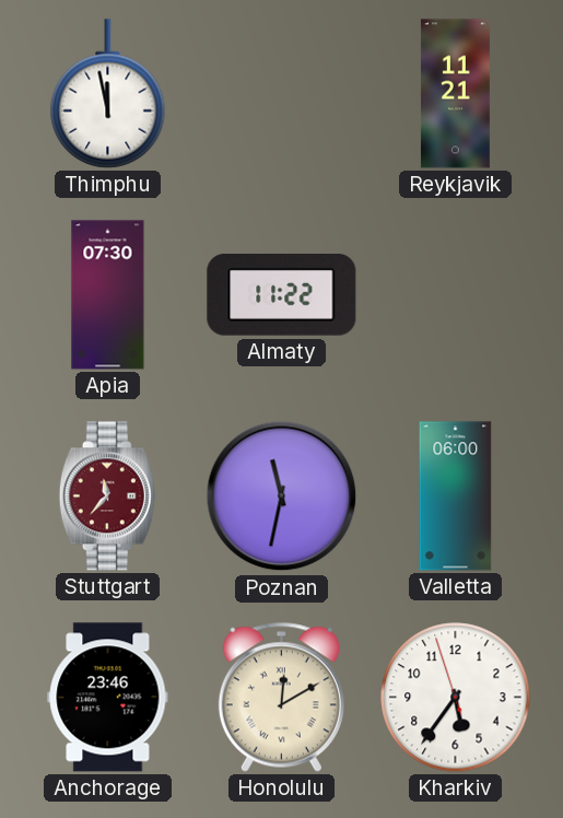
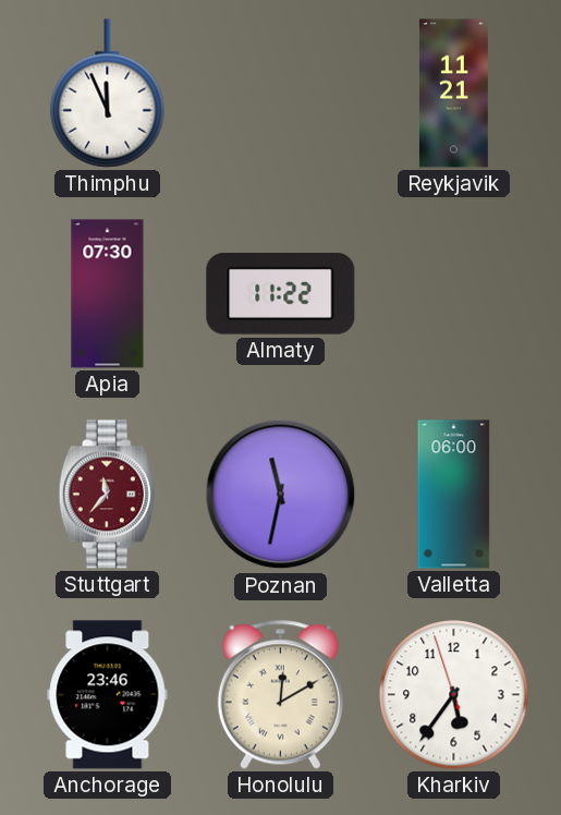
Thimphu: 11:58 -> 11:56 (108, 94)
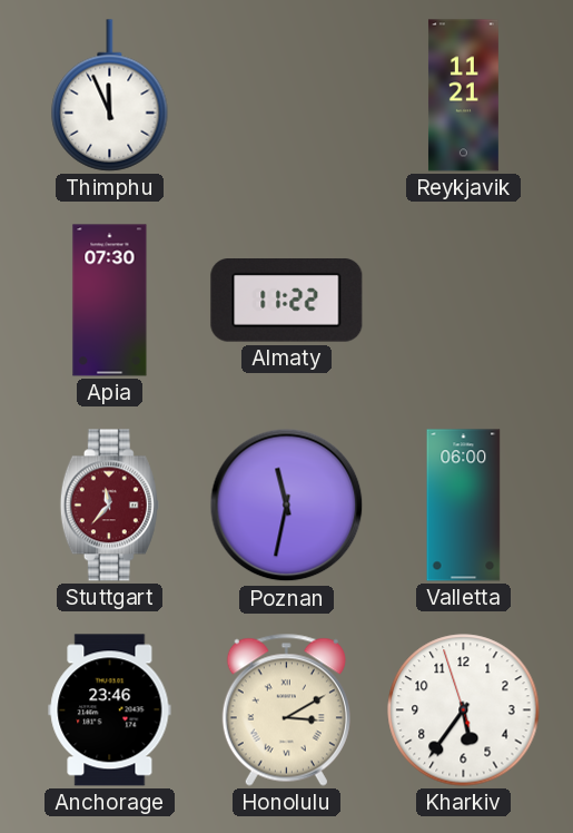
Honolulu: 12:10 -> 3:10 (286, 709)
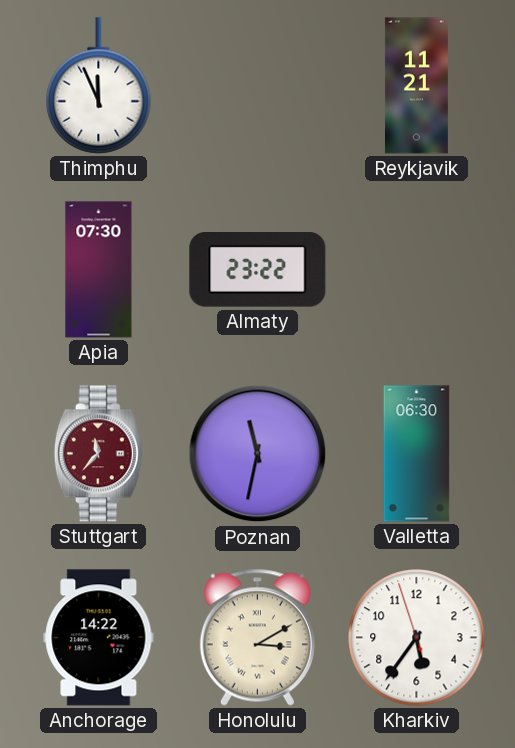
Almaty: 11:22 -> 23:22 (258, 270)
Valletta: 06:00 -> 06:30 (417, 454)
Anchorage: 23:46 -> 14:22 (99, 638)
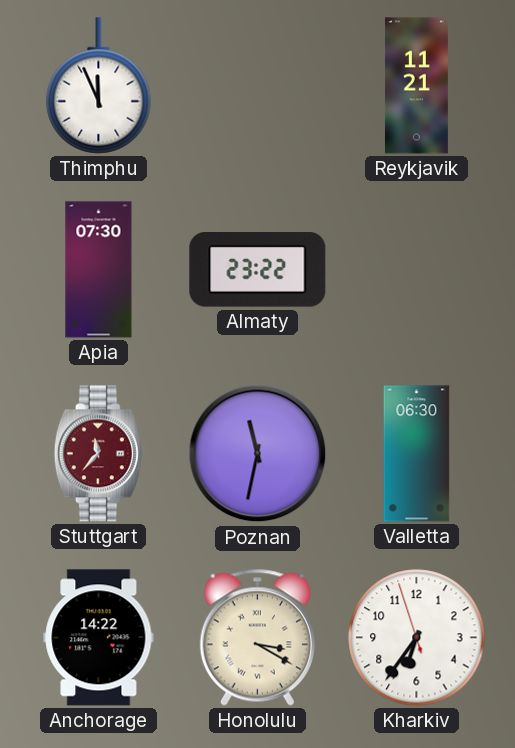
Honolulu: 3:10 -> 3:20 (257, 637)
Kharkiv: 5:35 -> 6:35 (417, 638)
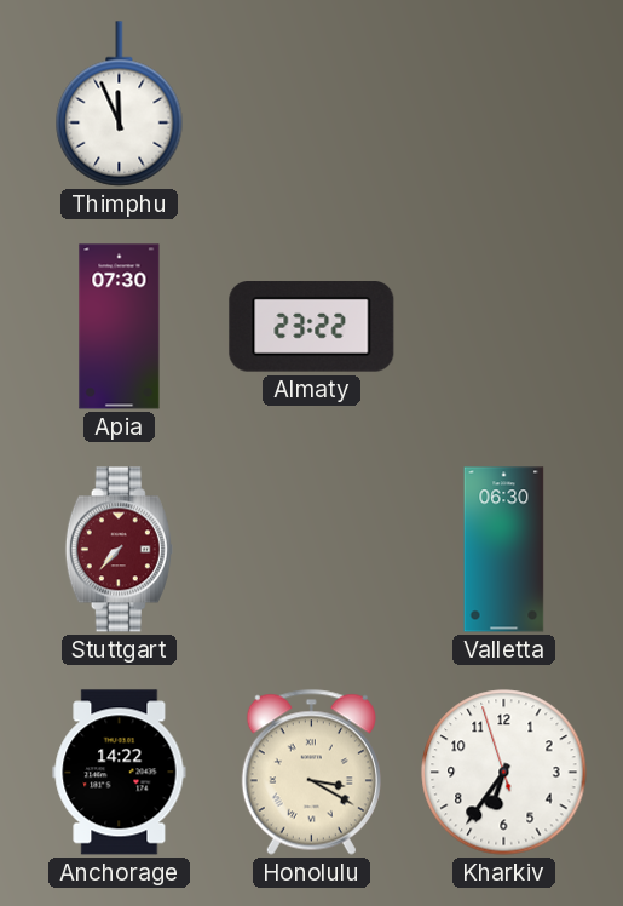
Reykjavik: 11:21 -> none (416, 86)
Stuttgart: 11:37 -> 7:37 (119, 550)
Poznan: 11:32 -> none (258, 454)
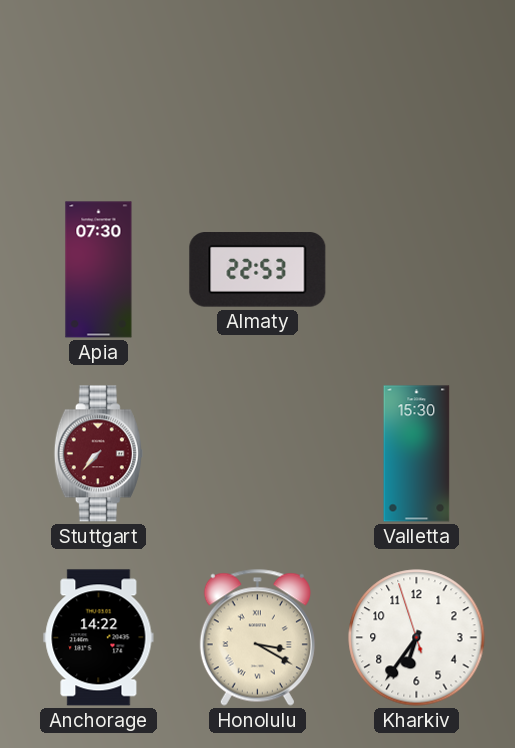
Thimphu: 11:56 -> none (120, 104)
Almaty: 23:22 -> 22:53 (258, 270)
Valletta: 06:30 -> 15:30 (417, 454)
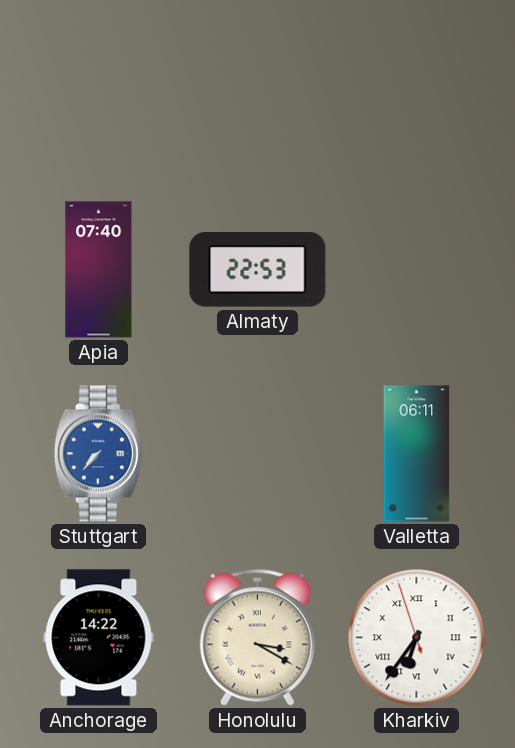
Apia: 07:30 -> 07:40 (99, 270)
Stuttgart dial: burgundy -> blue (98, 454)
Valletta: 15:30 -> 06:11 (417, 454)
Kharkiv numerals: Arabic -> Roman (417, 638)
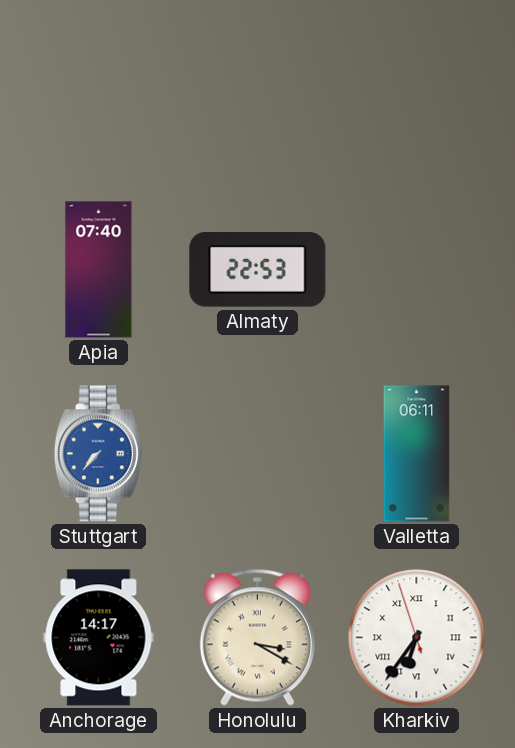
Anchorage: 14:22 -> 14:17 (99, 638)
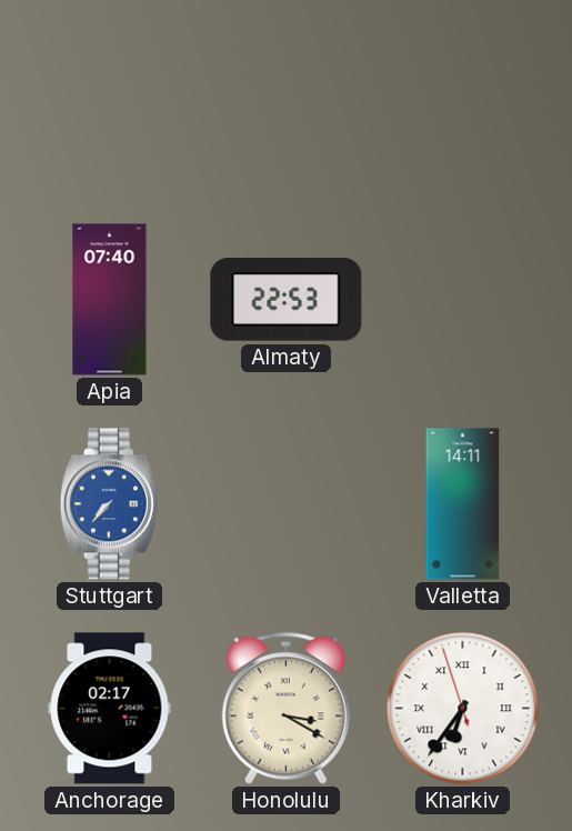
Valletta: 06:11 -> 14:11 (463, 504)
Anchorage: 14:17 -> 02:17 (110, 709)
